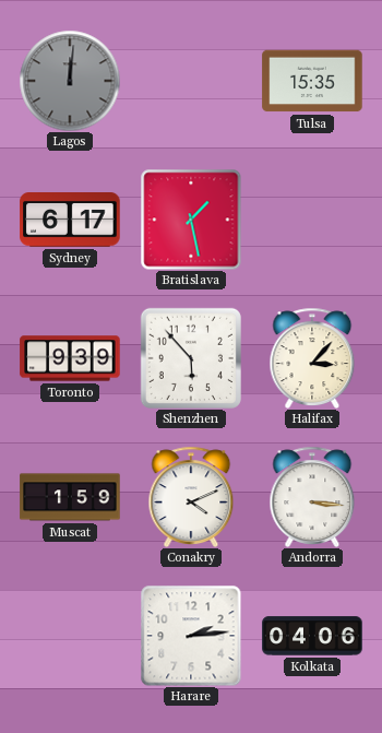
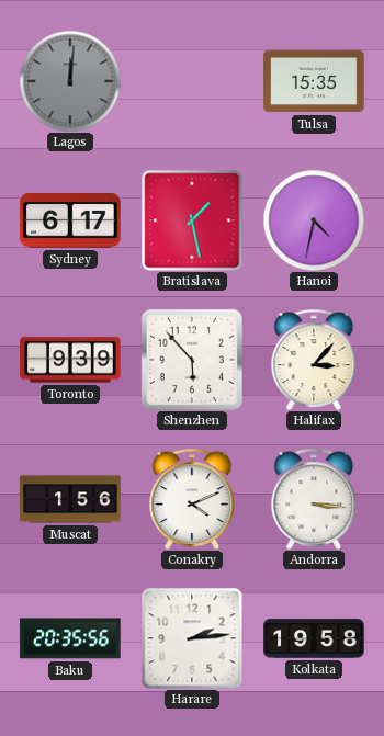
Hanoi: none -> 4:32 (314, 220)
Muscat: 1:59 -> 1:56 (70, 499)
Baku: none -> 20:35 (70, 638)
Kolkata: 04:06 -> 19:58 (314, 638)
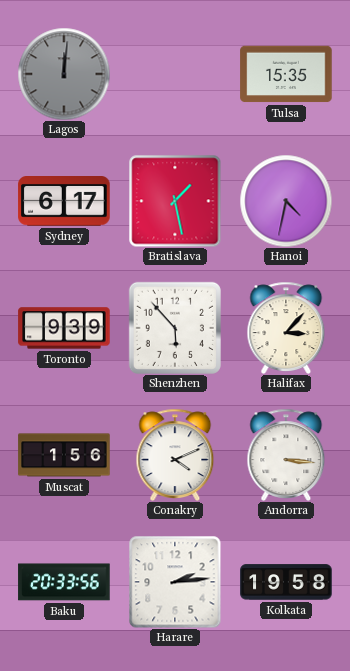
Baku: 20:35 -> 20:33 (64, 582)
